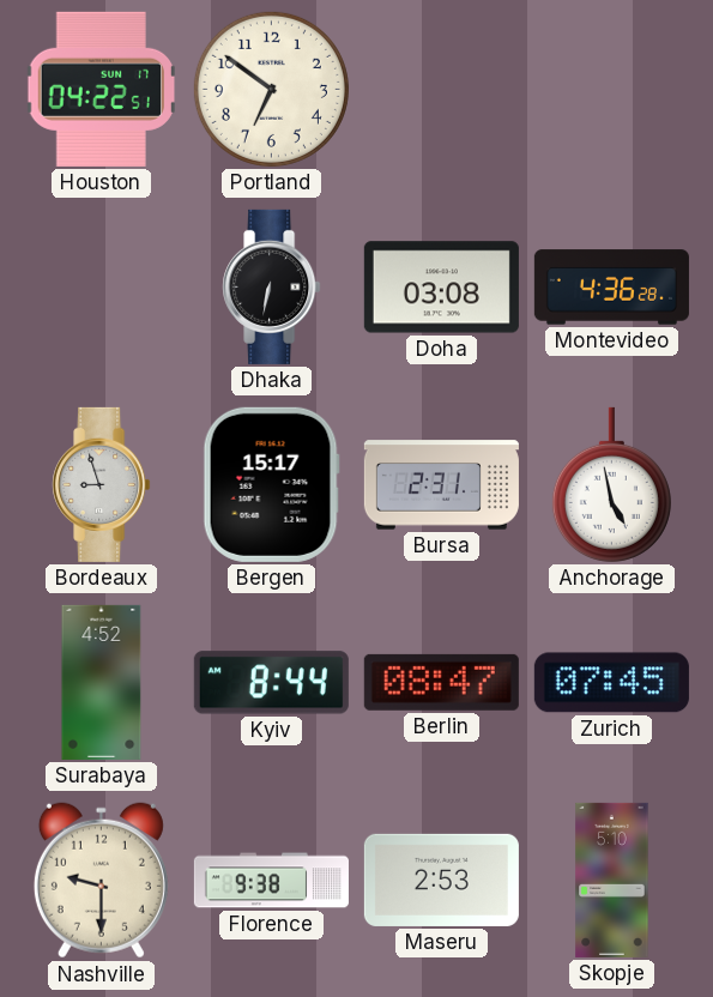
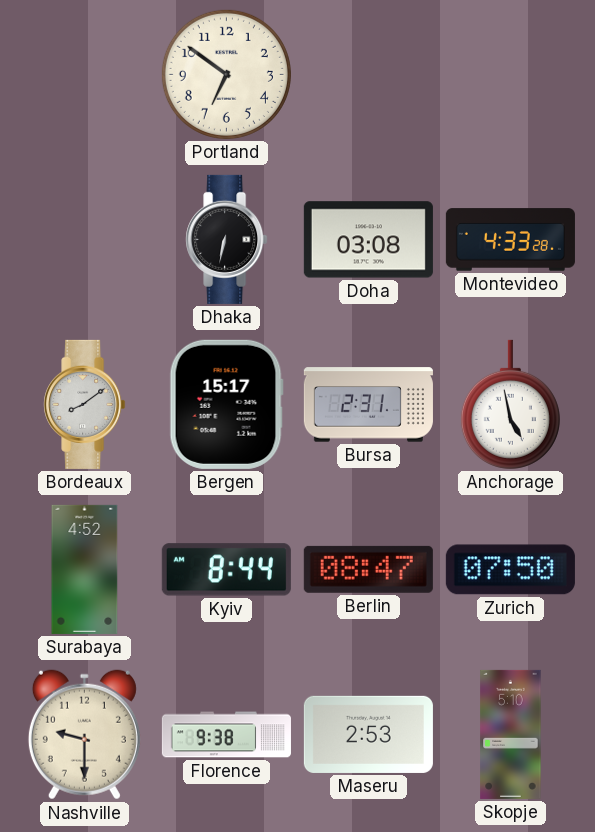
Houston: 04:22 -> none (101, 89)
Montevideo: 4:36 -> 4:33 (510, 240)
Bordeaux: 8:57 -> 8:09 (85, 404)
Zurich: 07:45 -> 07:50 (510, 570)
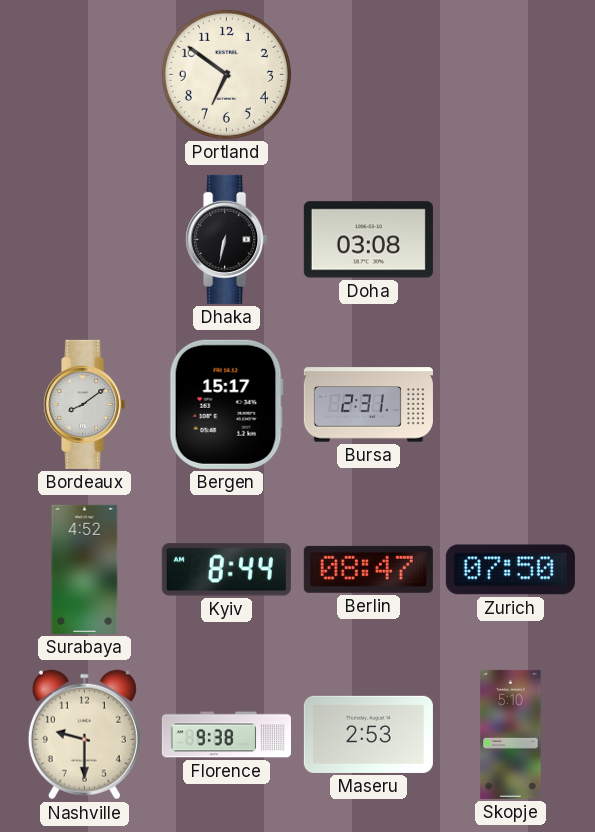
Montevideo: 4:33 -> none (510, 240)
Anchorage: 4:58 -> none (510, 404)
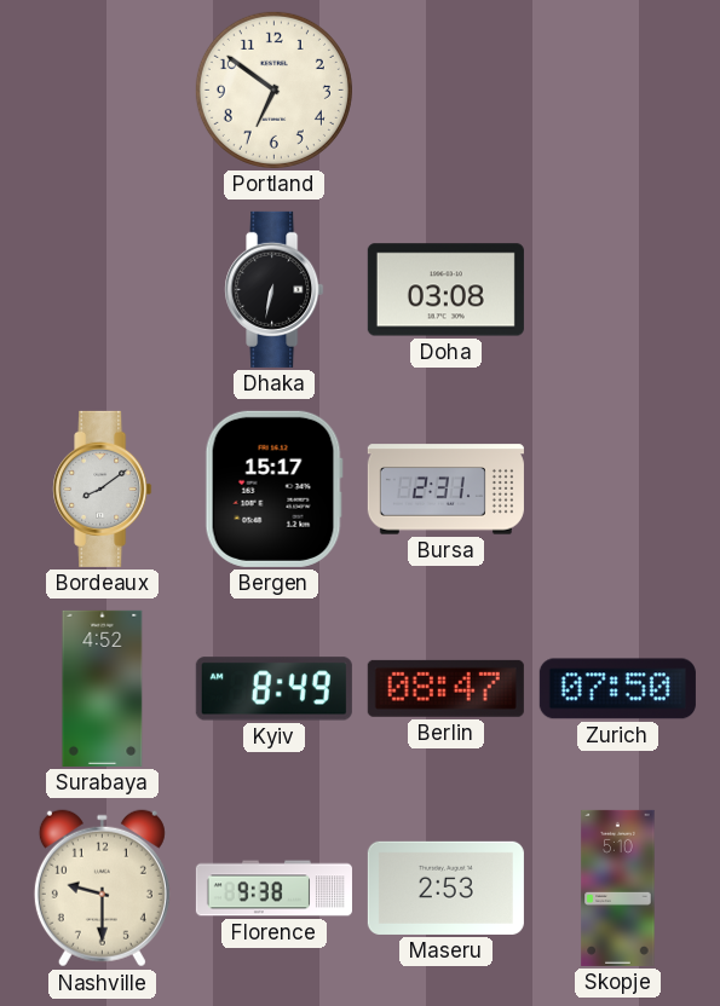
Kyiv: 8:44 -> 8:49 (273, 689)
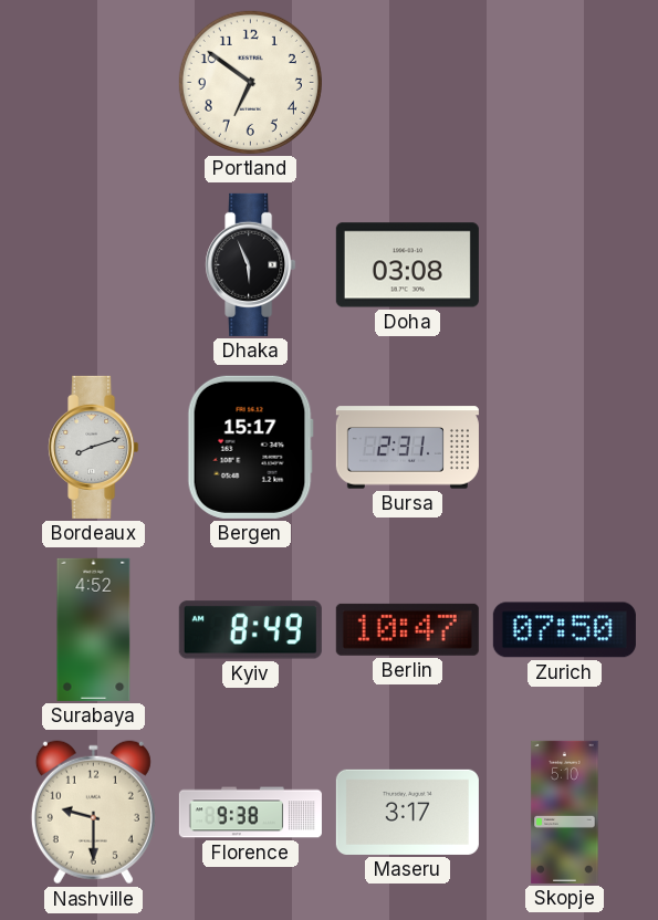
Dhaka: 6:32 -> 5:56 (251, 264)
Bordeaux: 8:09 -> 8:12 (94, 447)
Berlin: 08:47 -> 10:47 (407, 629)
Maseru: 2:53 -> 3:17 (407, 812)
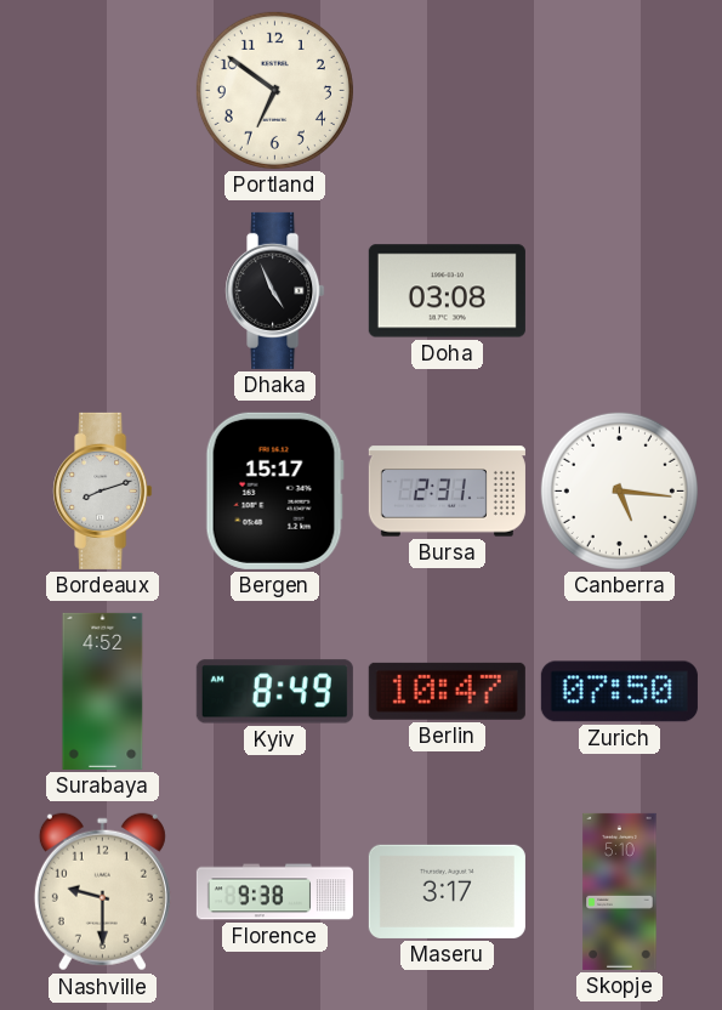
Dhaka: 5:56 -> 4:56 (275, 290)
Canberra: none -> 5:16 (619, 490)
